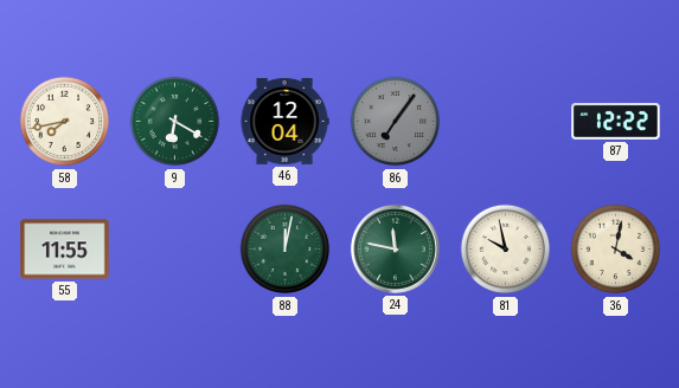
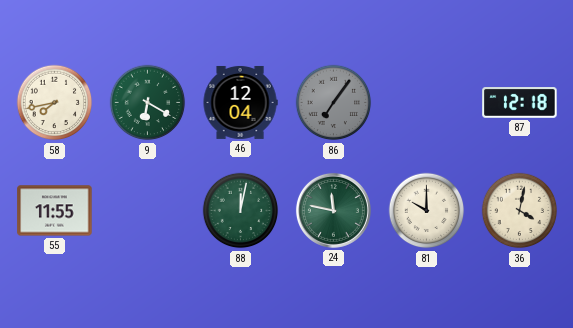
87: 12:22 -> 12:18 (520, 103)
81: 9:58 -> 10:00 (427, 211)
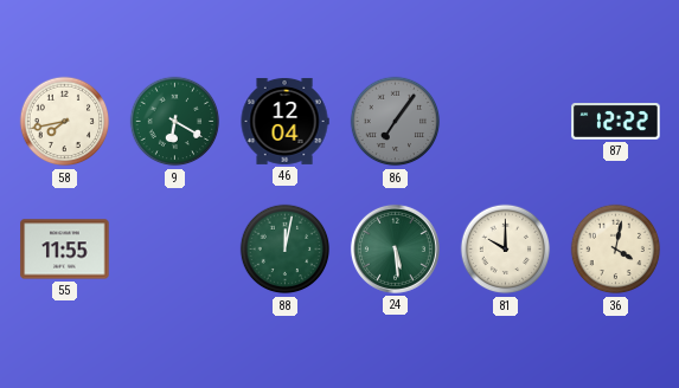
87: 12:18 -> 12:22 (616, 122)
24: 11:47 -> 5:29 (395, 248)
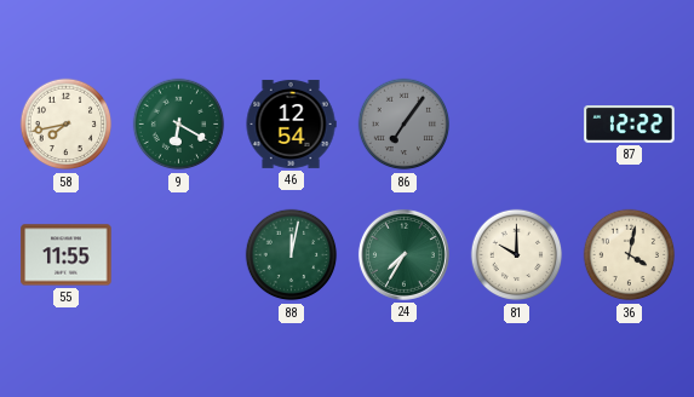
46: 12:04 -> 12:54 (291, 123)
24: 5:29 -> 7:35 (403, 254)
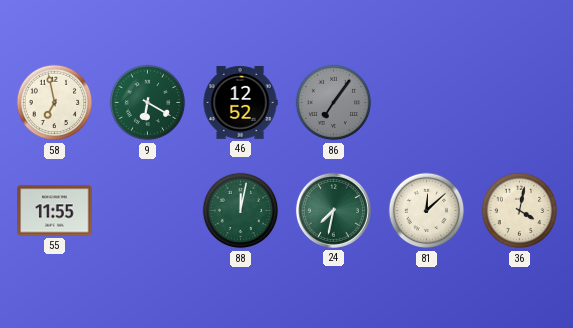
58: 7:43 -> 6:58 (55, 103)
46: 12:54 -> 12:52 (240, 102)
87: 12:22 -> none (630, 125)
24: 7:35 -> 7:32 (333, 210)
81: 10:00 -> 12:08 (427, 211)
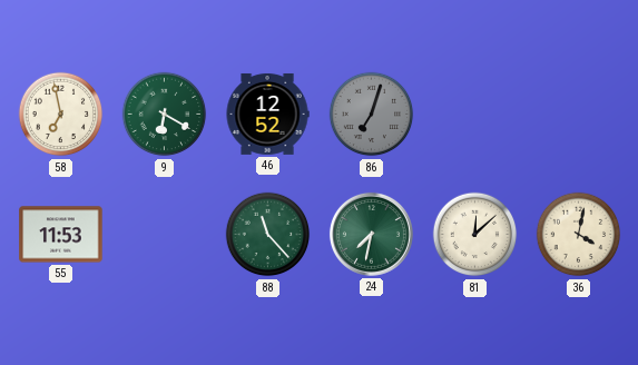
86: 7:06 -> 7:03 (372, 115)
55: 11:55 -> 11:53 (61, 235)
88: 12:02 -> 11:23 (268, 235)
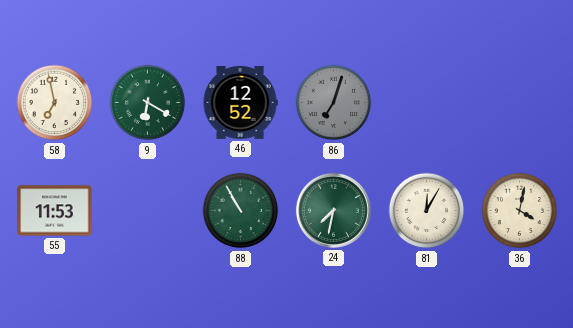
88: 11:23 -> 10:55 (241, 211)
81: 12:08 -> 12:05 (427, 211)
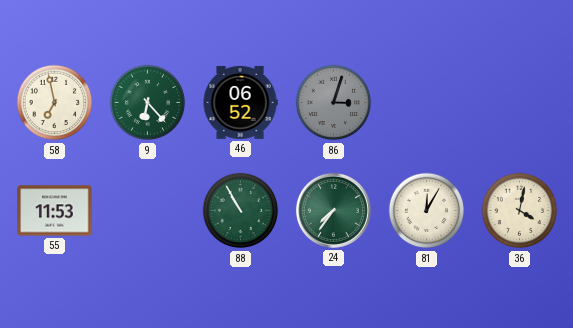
9: 6:20 -> 6:23 (148, 103)
46: 12:52 -> 06:52 (240, 102)
86: 7:03 -> 3:03 (334, 103)
24: 7:32 -> 7:36 (333, 210)
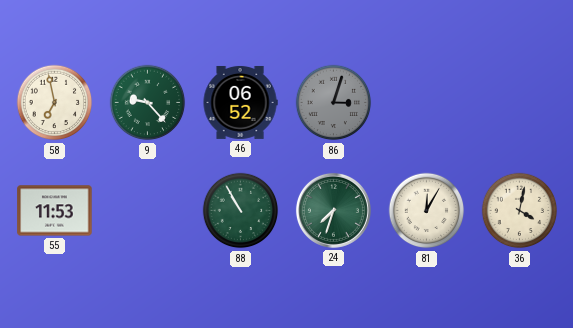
9: 6:23 -> 9:23 (148, 103)
24: 7:36 -> 7:33 (333, 210)
